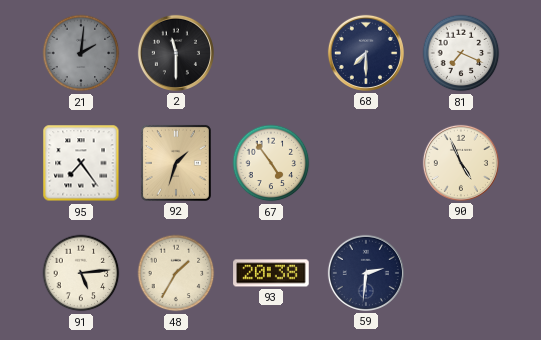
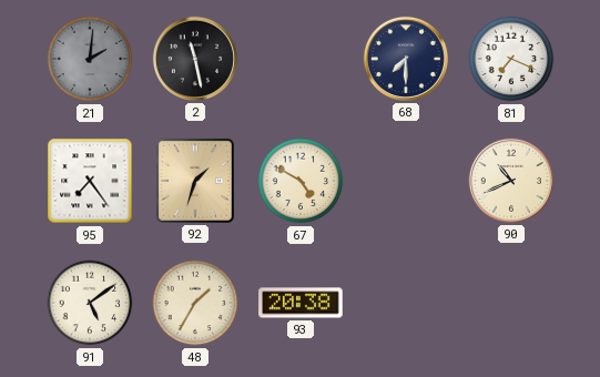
2: 11:30 -> 11:28 (195, 59)
67: 4:54 -> 4:50 (301, 181)
90: 4:56 -> 10:41 (511, 181)
91: 5:14 -> 5:09 (90, 303)
59: 2:31 -> none (366, 273)
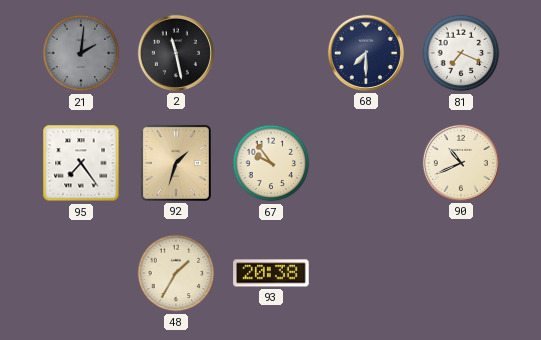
67: 4:50 -> 9:54 (271, 163)
91: 5:09 -> none (90, 303)
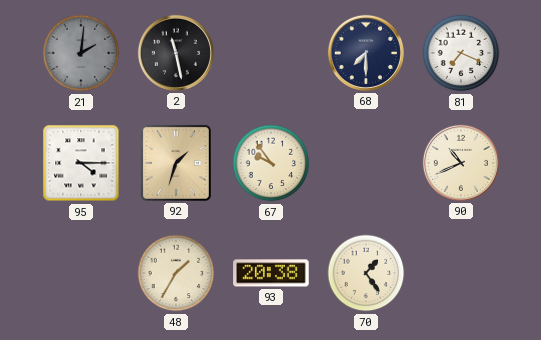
95: 7:24 -> 4:15 (81, 163)
70: none -> 1:24 (366, 273)
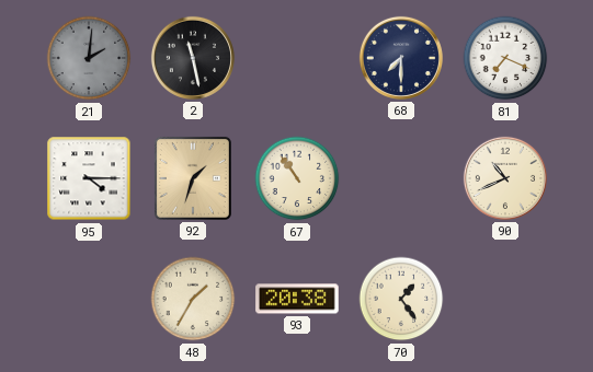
67: 9:54 -> 10:54 (297, 178)
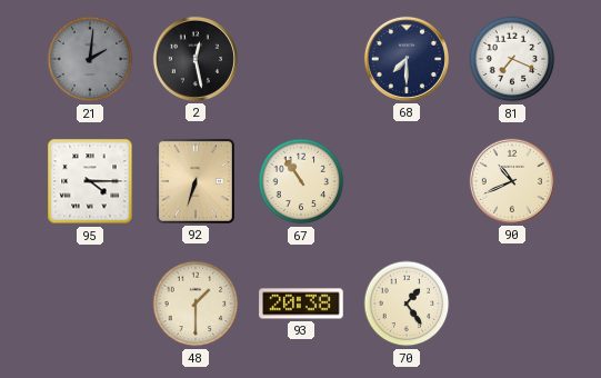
2: 11:28 -> 12:28 (196, 59)
92: 1:33 -> 6:33 (196, 181)
48: 1:35 -> 1:30 (196, 304)
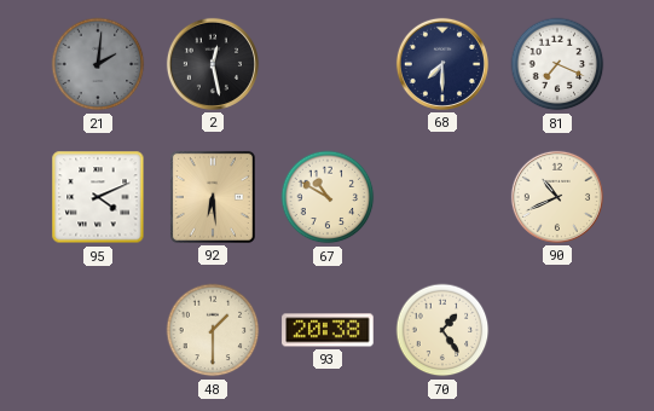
95: 4:15 -> 4:11 (98, 197)
92: 6:33 -> 6:29 (213, 197)
67: 10:54 -> 10:50 (328, 197)
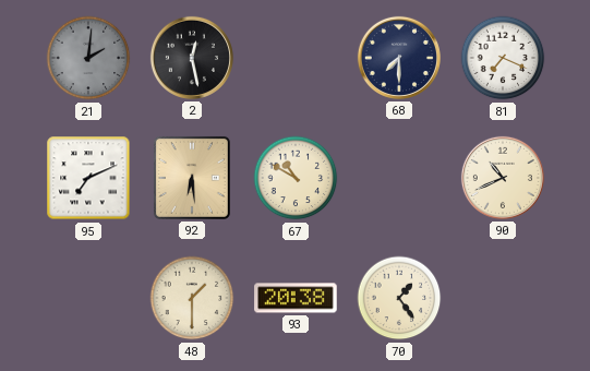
95: 4:11 -> 7:11 (88, 178)
